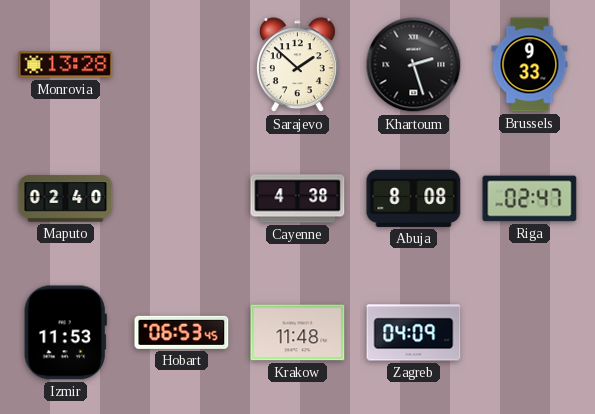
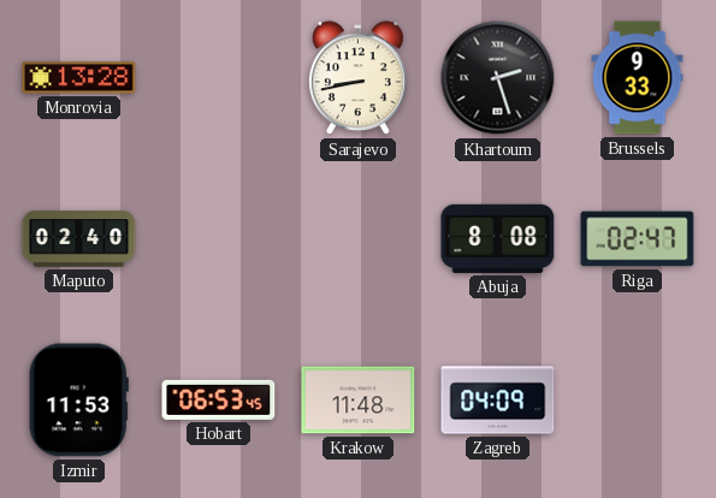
Sarajevo: 1:52 -> 8:43 (357, 78)
Cayenne: 4:38 -> none (298, 199)
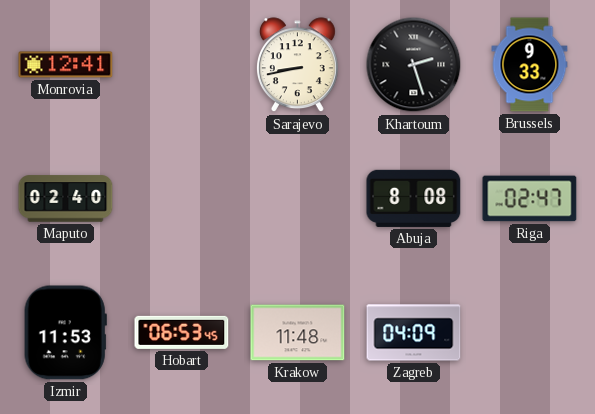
Monrovia: 13:28 -> 12:41 (66, 65)
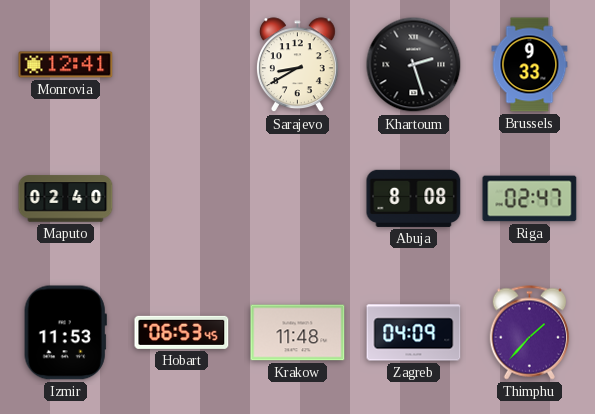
Sarajevo: 8:43 -> 8:40 (297, 65)
Thimphu: none -> 1:37 (530, 333)
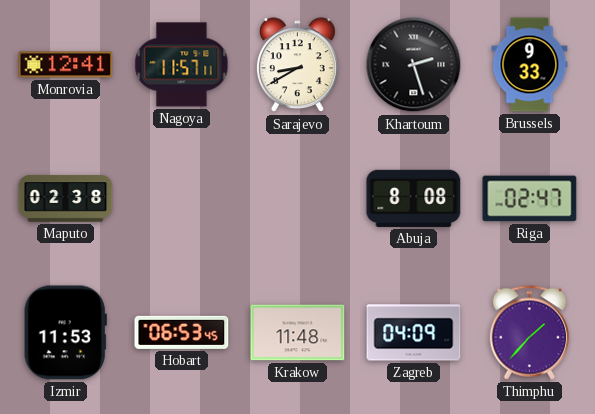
Nagoya: none -> 11:57 (182, 65)
Maputo: 02:40 -> 02:38 (66, 199)
